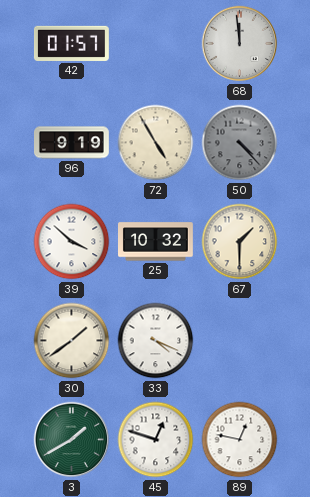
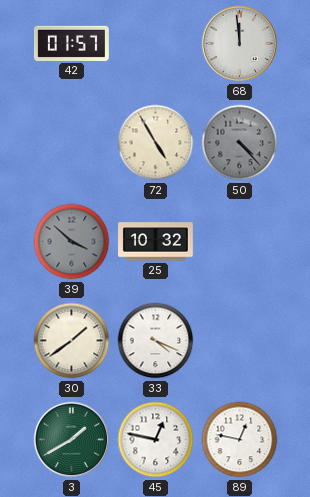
96: 9:19 -> none (72, 143)
39 dial: white -> grey (72, 242)
67: 1:30 -> none (240, 242)
45: 12:48 -> 12:47 (156, 440)
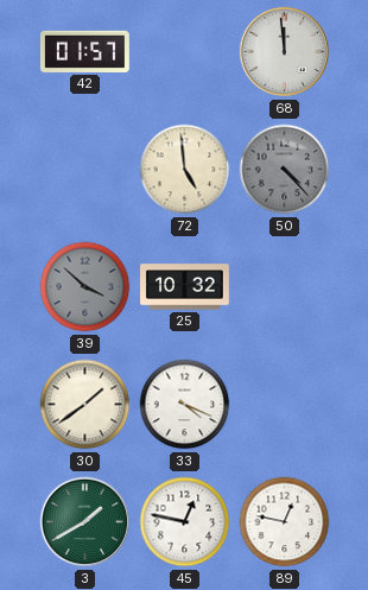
72: 4:55 -> 4:59 (185, 170)
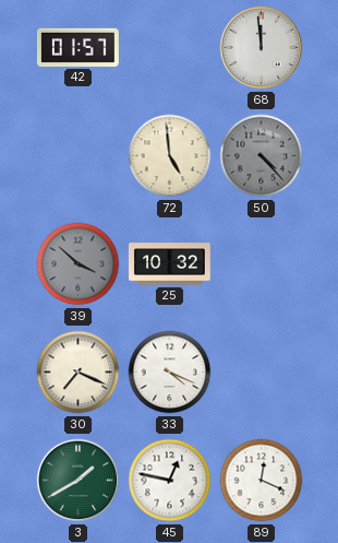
30: 1:39 -> 7:19 (79, 373)
89: 12:47 -> 12:19 (262, 481)
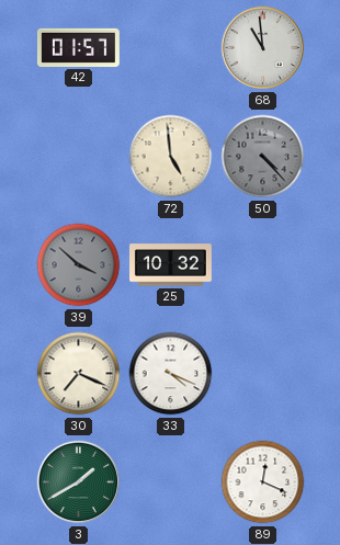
68: 11:59 -> 10:59 (263, 48)
45: 12:47 -> none (170, 481)
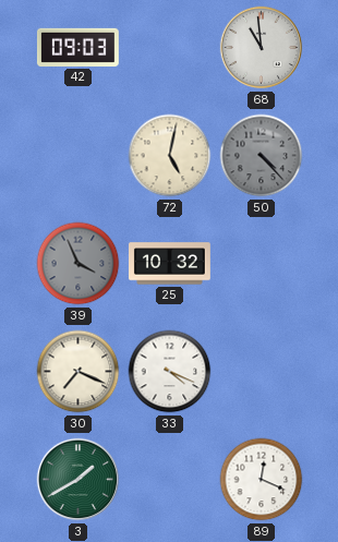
42: 01:57 -> 09:03 (79, 47)
72: 4:59 -> 5:02 (170, 156)
39: 3:52 -> 3:56 (79, 264)
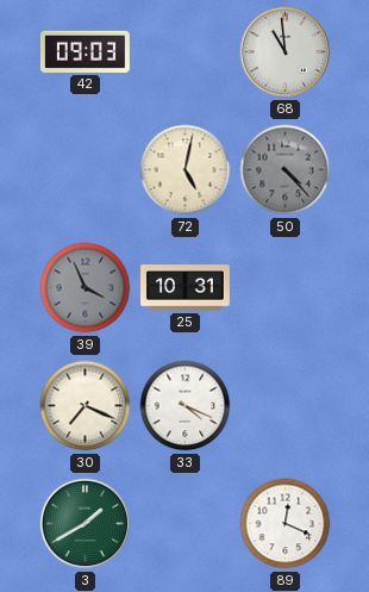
25: 10:32 -> 10:31 (186, 288)
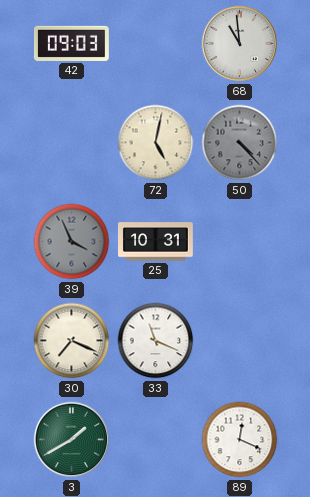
33: 4:19 -> 11:19 (156, 341)
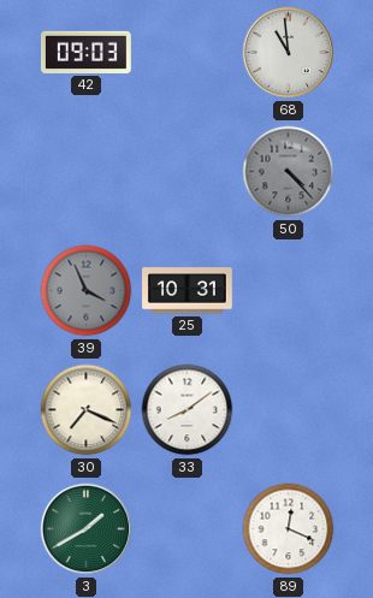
72: 5:02 -> none (156, 143)
33: 11:19 -> 8:09 (188, 410)
